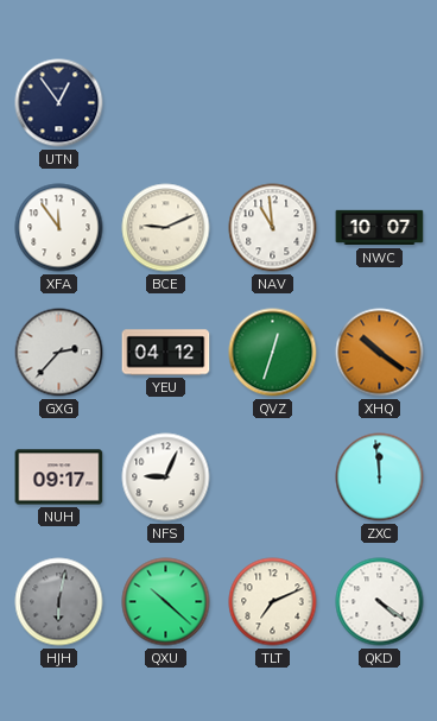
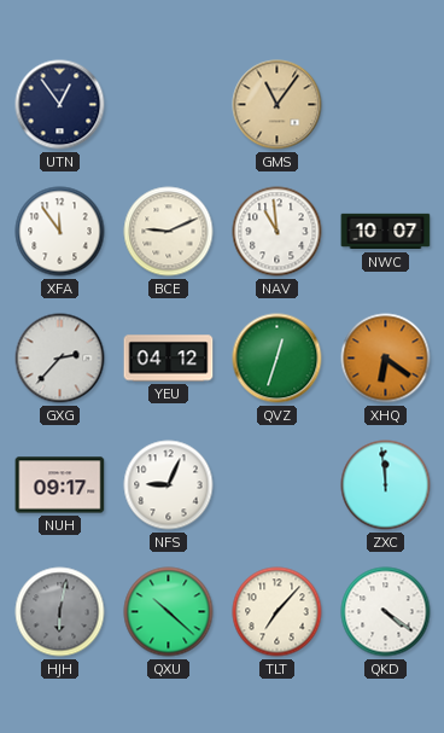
GMS: none -> 11:06 (277, 105)
XHQ: 10:21 -> 6:21 (386, 359)
TLT: 7:11 -> 7:07 (277, 612)
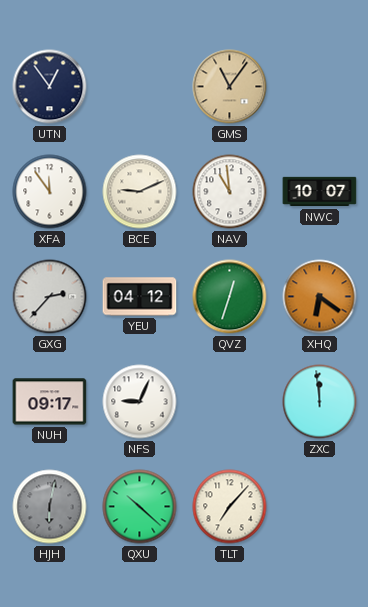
QKD: 4:21 -> none (386, 612)
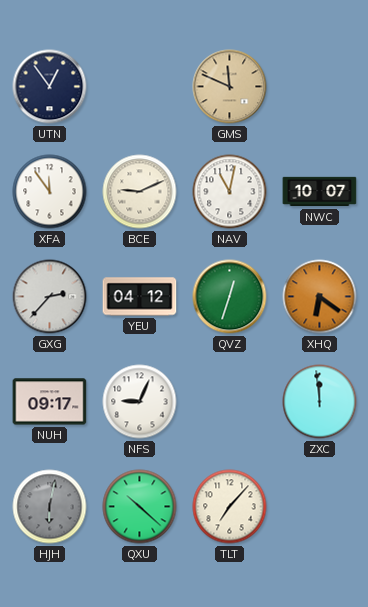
GMS: 11:06 -> 11:49 (230, 87)
NAV: 10:59 -> 11:02 (230, 192)
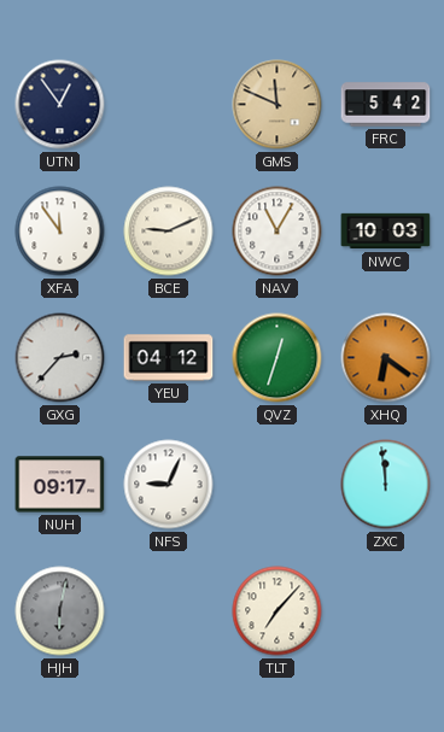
FRC: none -> 5:42 (386, 105)
NAV: 11:02 -> 11:05 (277, 232)
NWC: 10:07 -> 10:03 (386, 232)
QXU: 10:22 -> none (140, 507)
